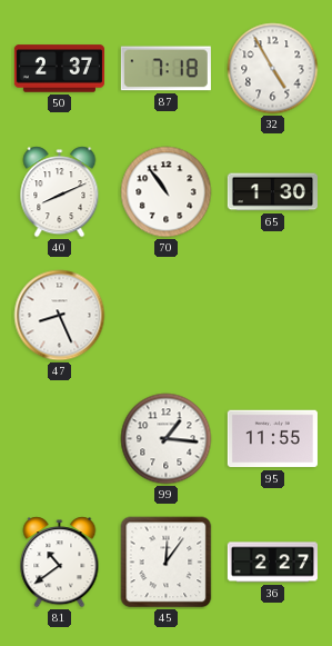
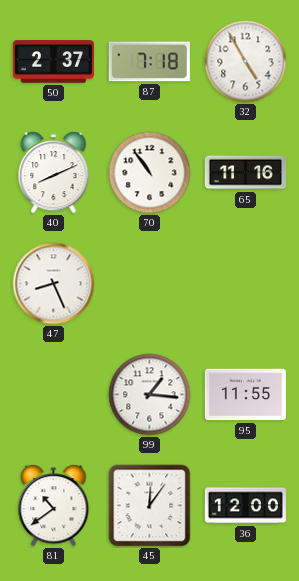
65: 1:30 -> 11:16 (245, 173)
36: 2:27 -> 12:00 (245, 506)
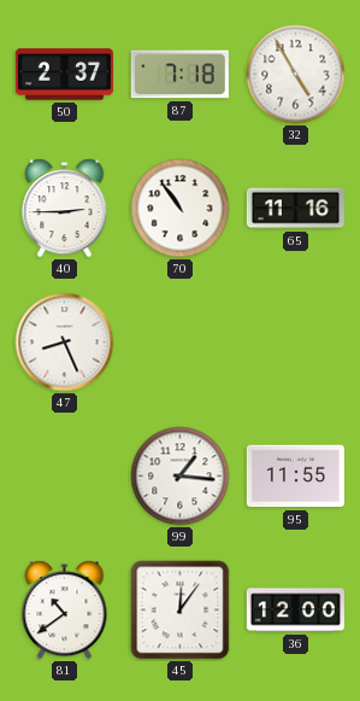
40: 8:11 -> 2:45 (65, 209)
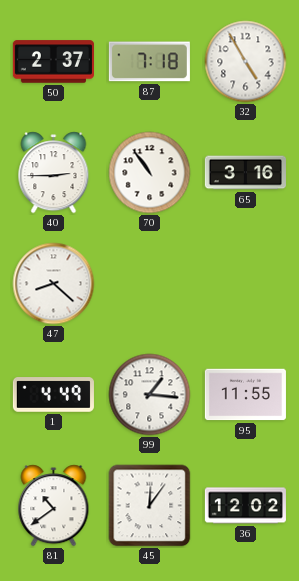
65: 11:16 -> 3:16 (245, 173)
47: 8:26 -> 8:22 (54, 284)
1: none -> 4:49 (53, 395)
36: 12:00 -> 12:02 (245, 506)
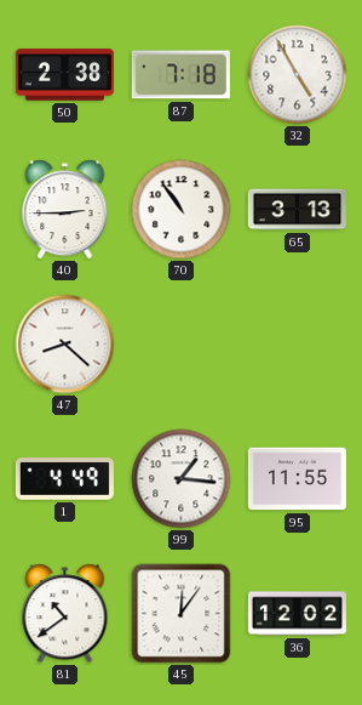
50: 2:37 -> 2:38 (64, 75)
65: 3:16 -> 3:13 (297, 210)
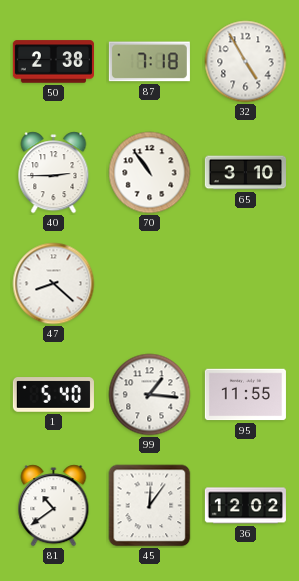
65: 3:13 -> 3:10 (245, 173)
1: 4:49 -> 5:40 (53, 395)
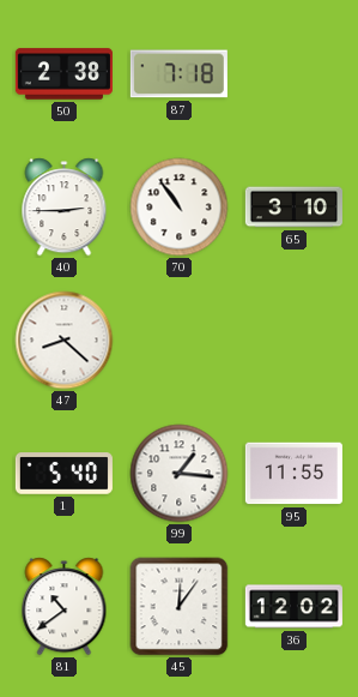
32: 4:55 -> none (246, 62)
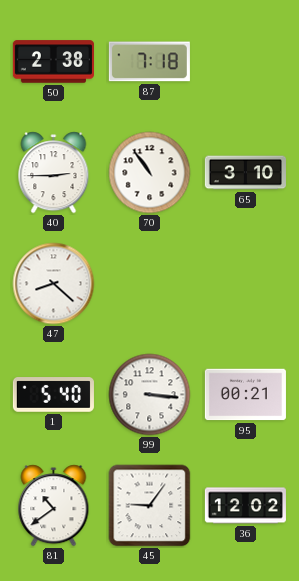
99: 1:16 -> 3:16 (150, 395)
95: 11:55 -> 00:21 (245, 395)
45: 12:06 -> 9:06 (150, 506)
